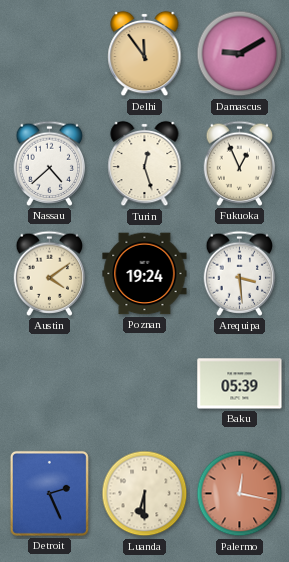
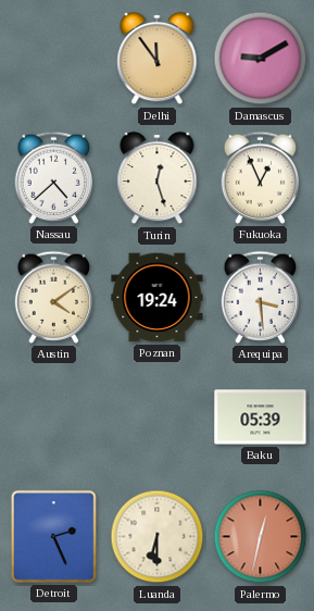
Palermo: 12:17 -> 12:32 (261, 537)
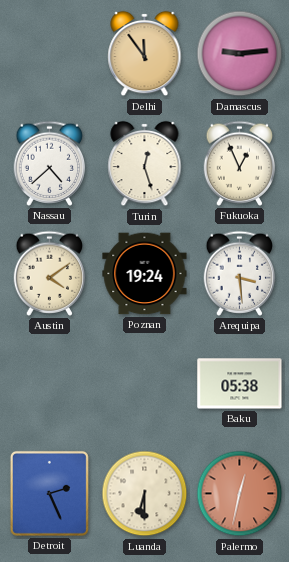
Damascus: 9:10 -> 9:14 (240, 54)
Baku: 05:39 -> 05:38 (240, 384)
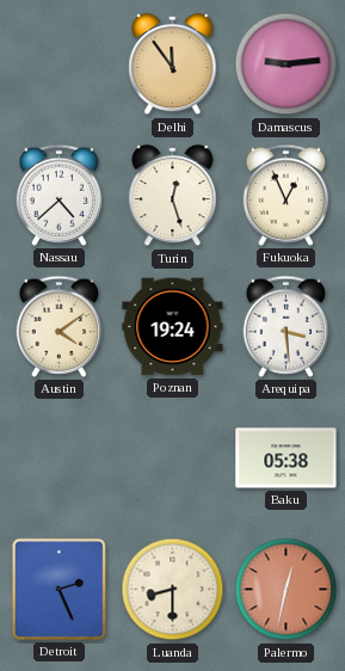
Luanda: 6:30 -> 8:30 (173, 590)
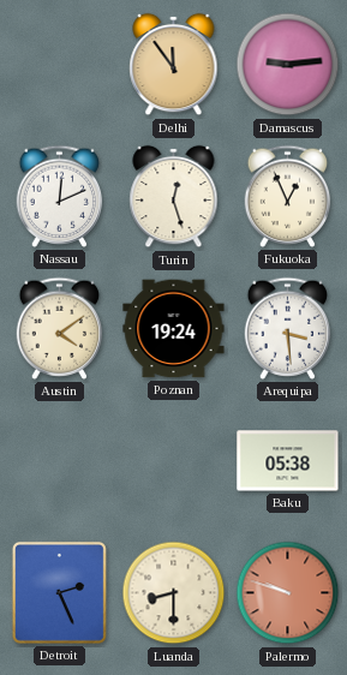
Nassau: 4:38 -> 12:11 (60, 196)
Palermo: 12:32 -> 9:48 (288, 593)
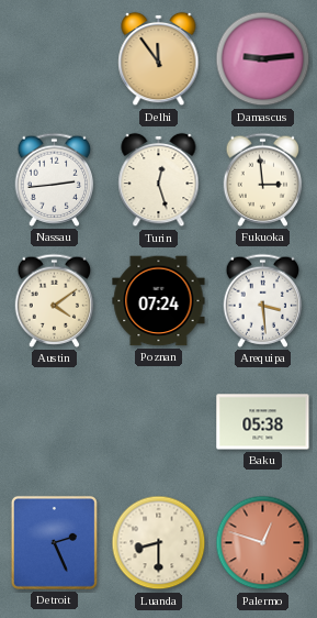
Nassau: 12:11 -> 2:44 (55, 179)
Fukuoka: 12:56 -> 2:59 (263, 179)
Poznan: 19:24 -> 07:24 (159, 301)
Palermo: 9:48 -> 12:48 (263, 543)
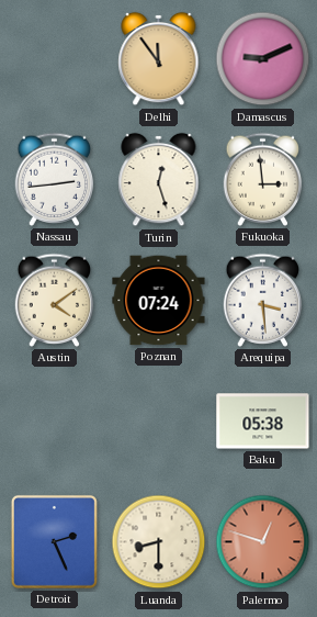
Damascus: 9:14 -> 9:11 (263, 59)
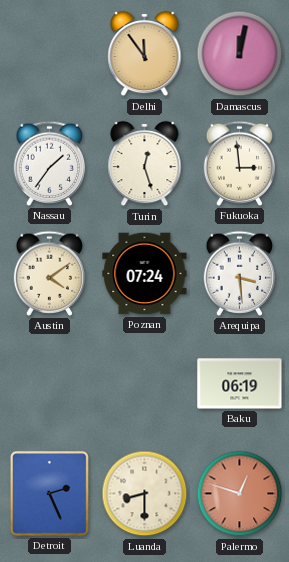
Damascus: 9:11 -> 12:02 (240, 54)
Nassau: 2:44 -> 1:36 (50, 163)
Baku: 05:38 -> 06:19 (240, 384)
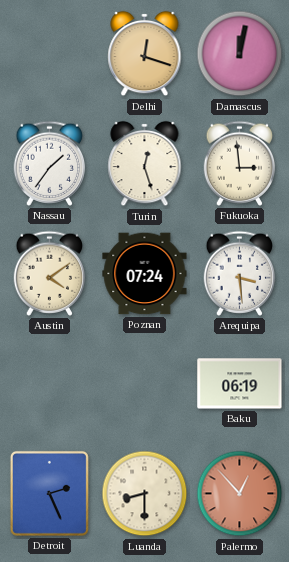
Delhi: 11:54 -> 12:18 (145, 54)
Palermo: 12:48 -> 12:53 (240, 494)
